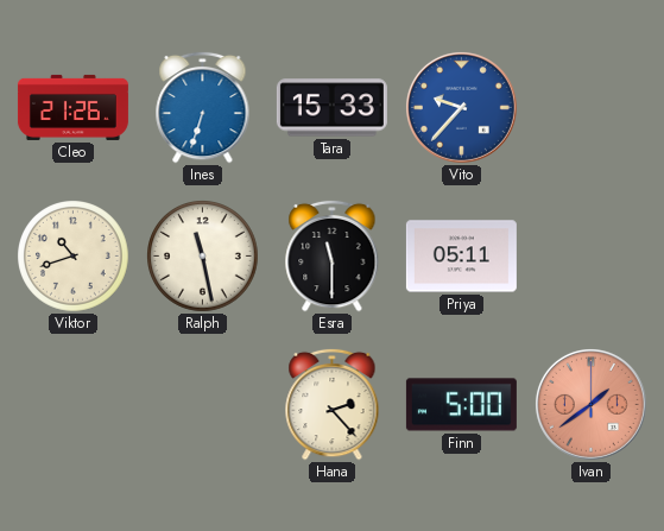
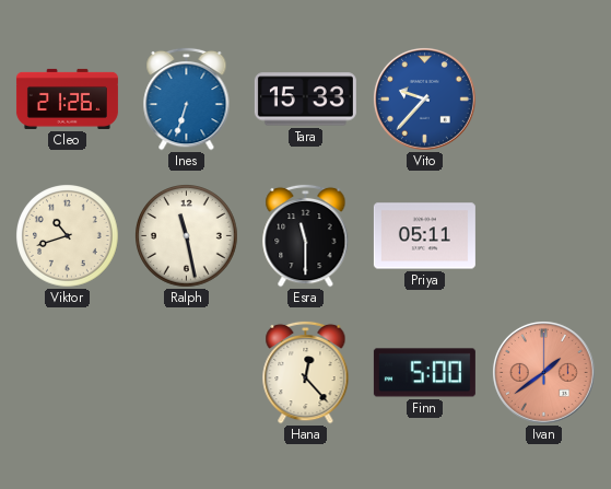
Hana: 2:23 -> 12:23 (306, 372)
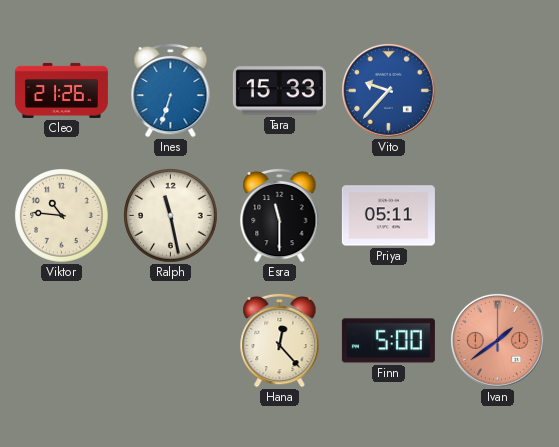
Viktor: 10:42 -> 10:46 (62, 216)
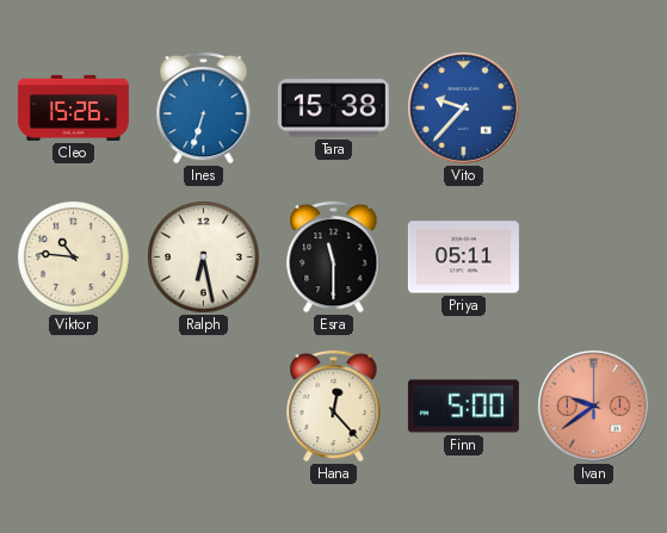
Cleo: 21:26 -> 15:26 (73, 107)
Tara: 15:33 -> 15:38 (333, 109)
Ralph: 11:28 -> 6:28 (204, 258)
Ivan: 1:39 -> 9:39 (593, 405)
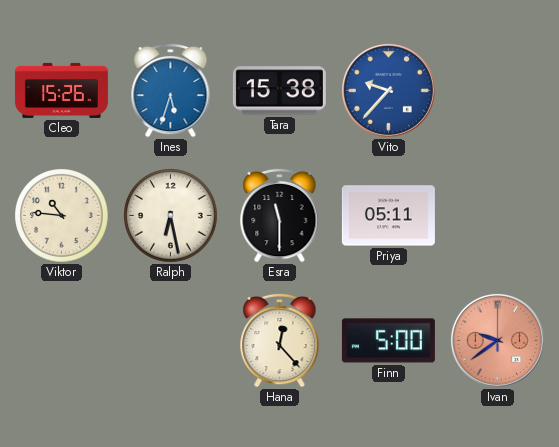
Ines: 6:33 -> 5:33 (171, 90)
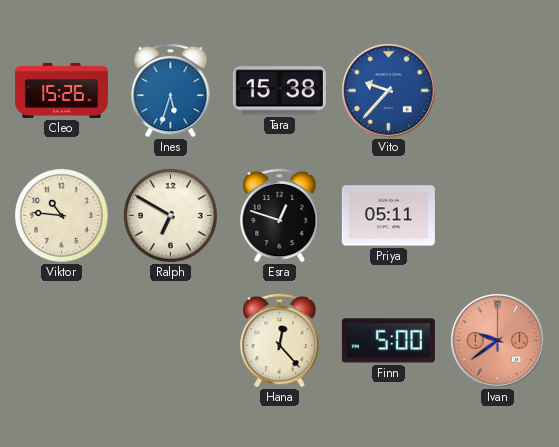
Ralph: 6:28 -> 6:50 (171, 216)
Esra: 11:30 -> 12:48 (280, 215)
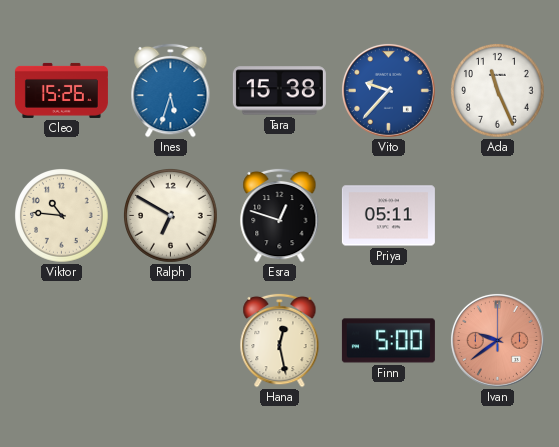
Ada: none -> 11:26 (498, 91)
Hana: 12:23 -> 12:28 (280, 340)
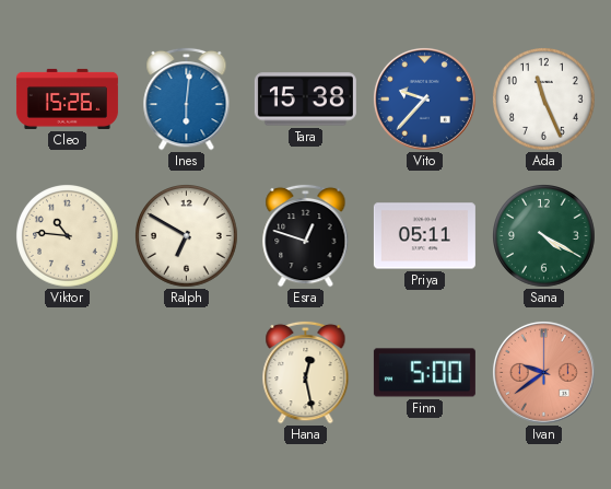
Ines: 5:33 -> 6:01 (187, 98)
Sana: none -> 4:20 (544, 236)
